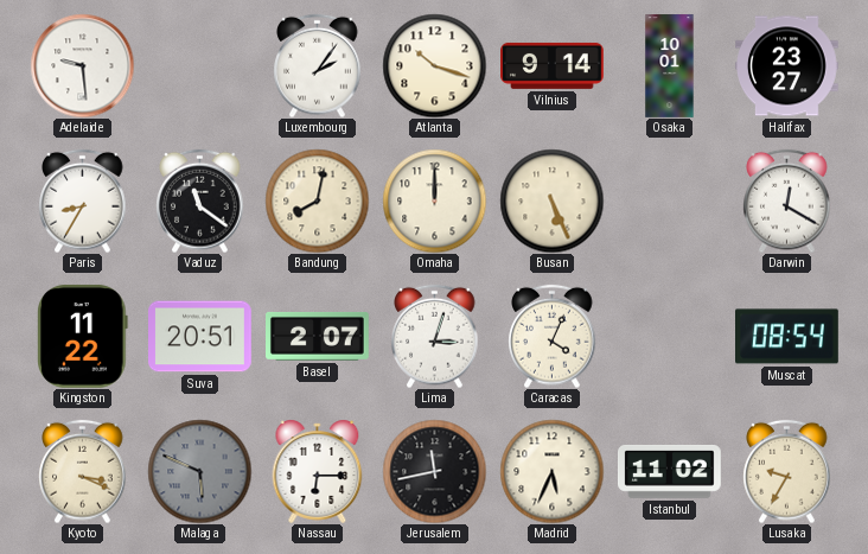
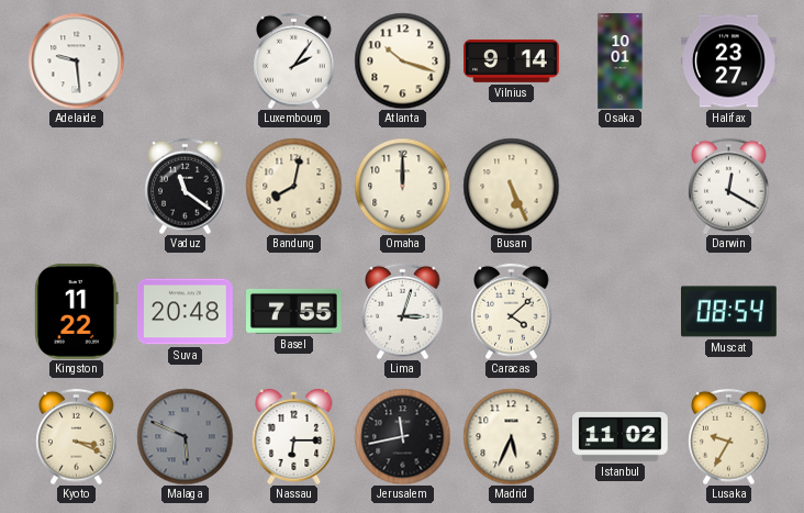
Paris: 8:35 -> none (83, 200)
Suva: 20:51 -> 20:48 (186, 312)
Basel: 2:07 -> 7:55 (294, 311)
Caracas: 4:04 -> 4:08 (512, 311)
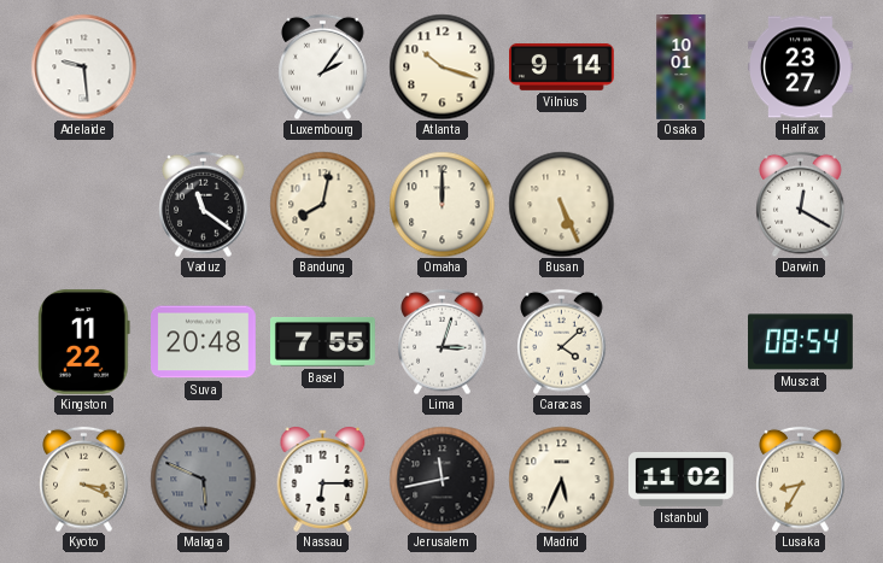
Lusaka: 9:35 -> 8:35 (801, 479)
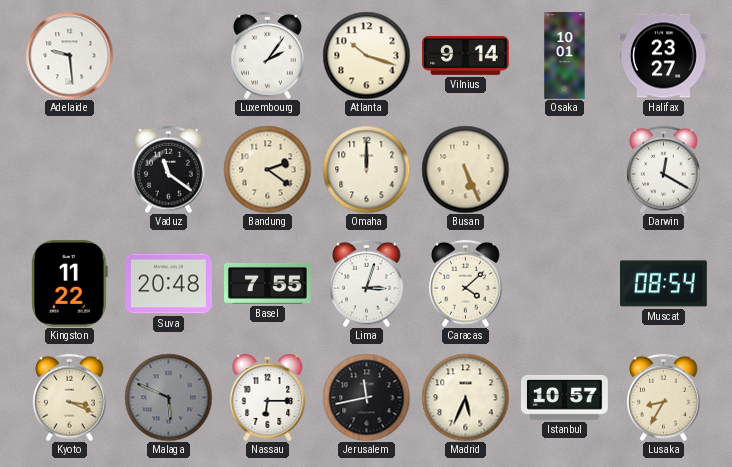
Bandung: 8:02 -> 2:21 (267, 169)
Istanbul: 11:02 -> 10:57 (565, 398)
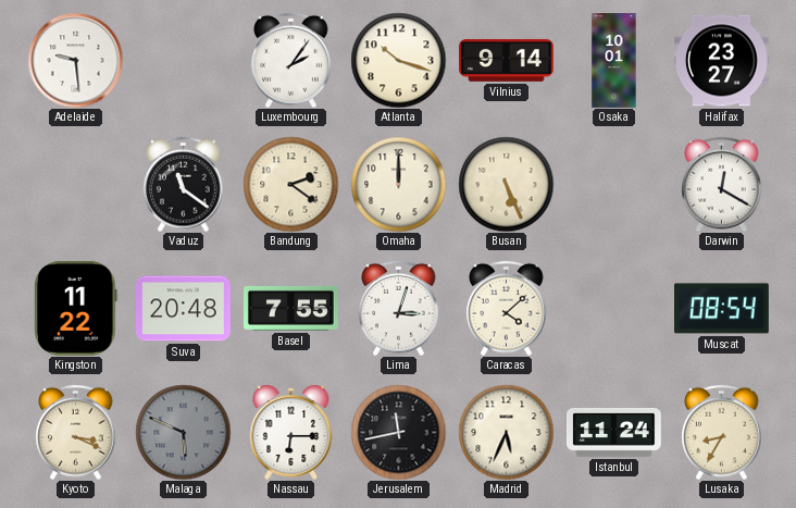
Istanbul: 10:57 -> 11:24 (614, 433)
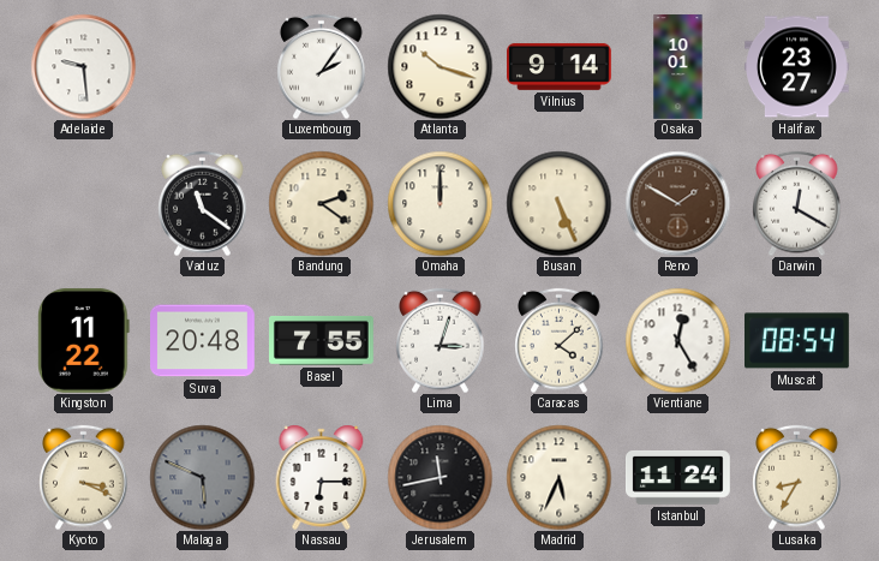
Reno: none -> 1:50 (677, 203)
Vientiane: none -> 12:25 (677, 340)
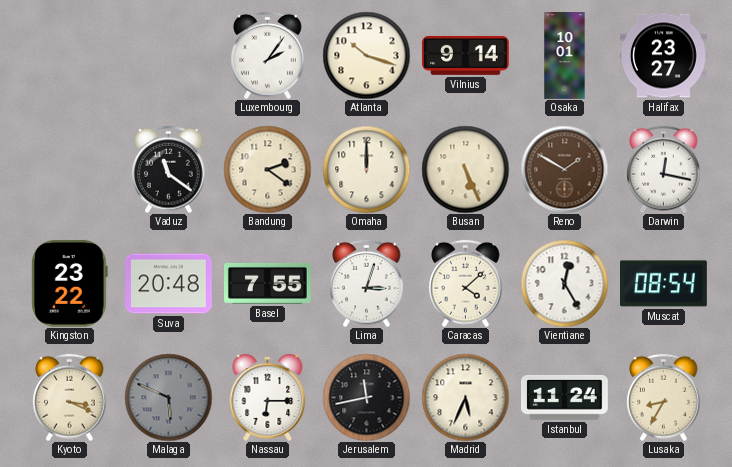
Adelaide: 9:29 -> none (83, 66)
Darwin: 12:20 -> 12:17 (664, 169)
Kingston: 11:22 -> 23:22 (70, 283)
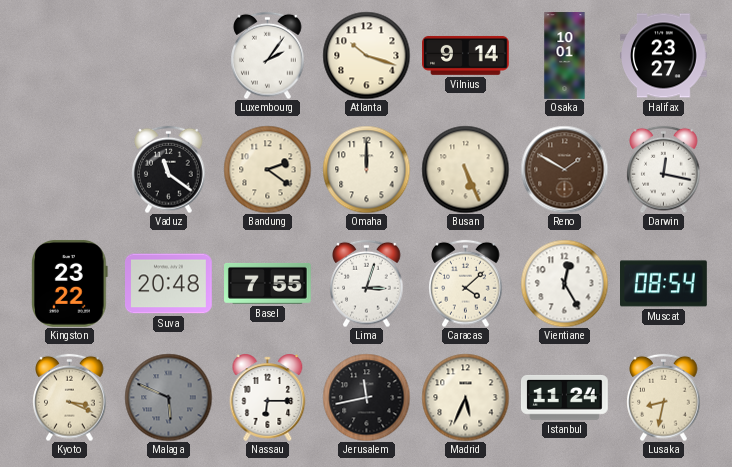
Lusaka: 8:35 -> 8:32 (664, 397)
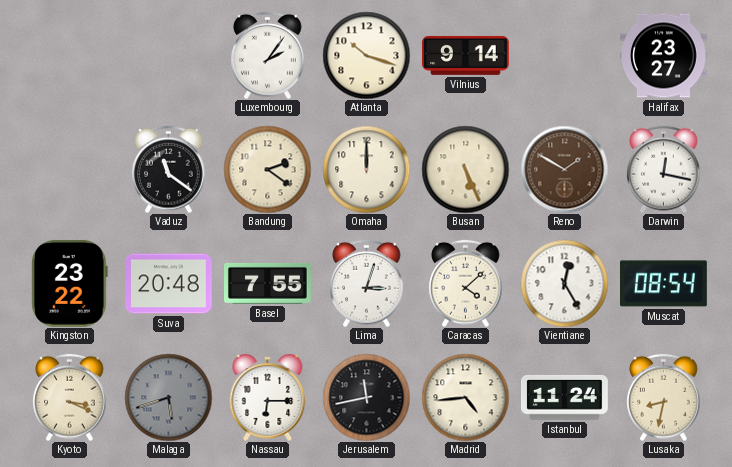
Osaka: 10:01 -> none (565, 56)
Malaga: 5:49 -> 5:42 (168, 397)
Madrid: 5:34 -> 4:44 (465, 397)
